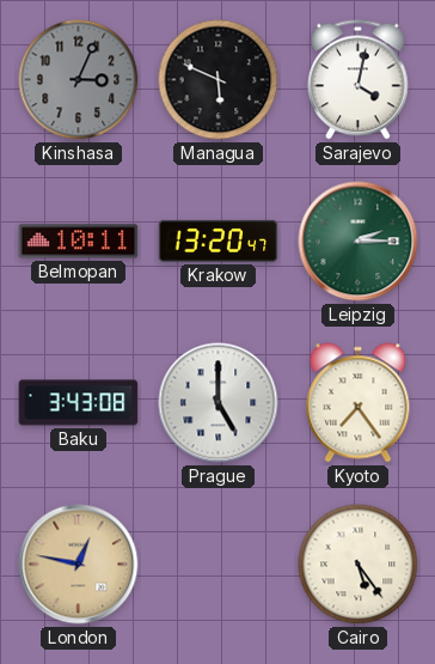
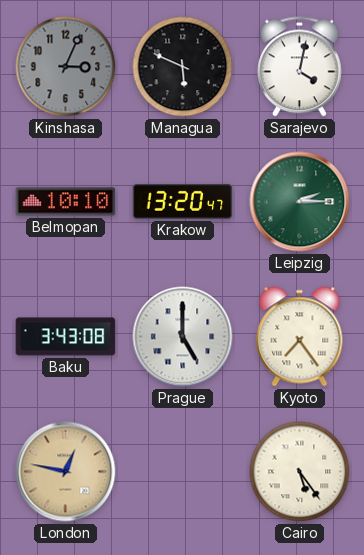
Belmopan: 10:11 -> 10:10 (66, 202)
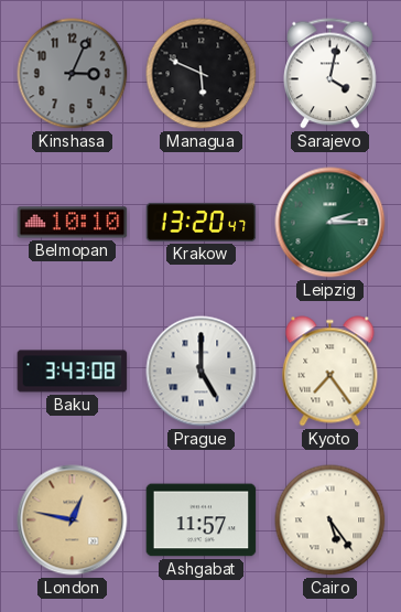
Ashgabat: none -> 11:57 (202, 520)
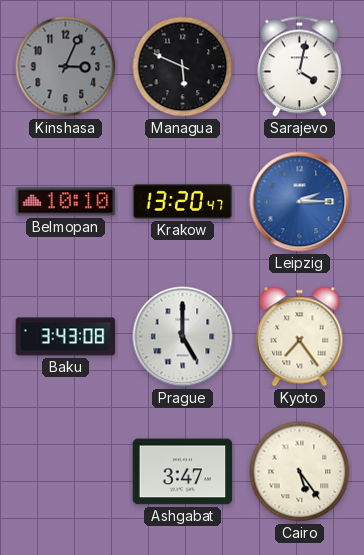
Leipzig dial: green -> blue (300, 202)
London: 12:47 -> none (73, 520)
Ashgabat: 11:57 -> 3:47 (183, 472)
